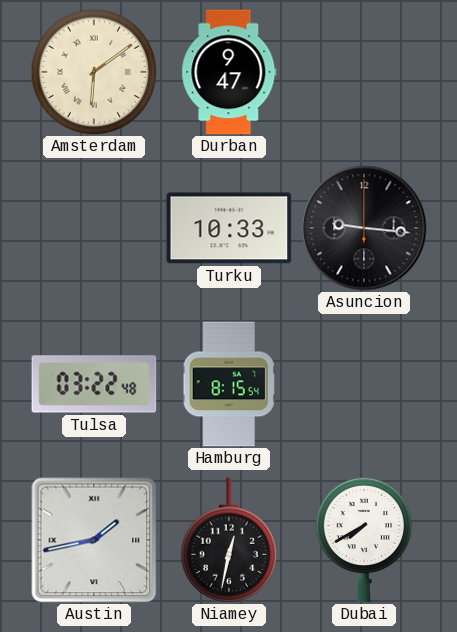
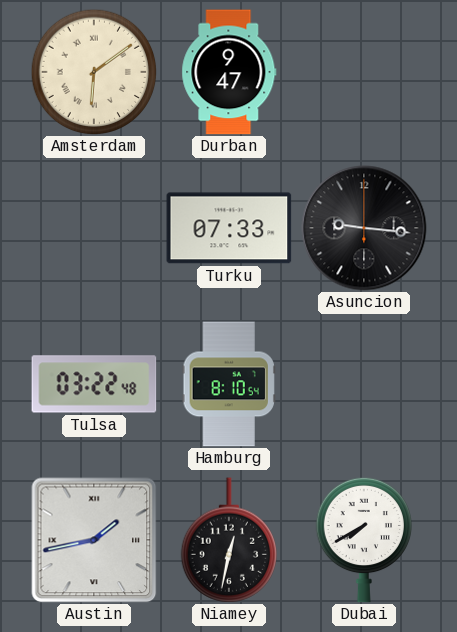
Turku: 10:33 -> 07:33 (229, 228)
Hamburg: 8:15 -> 8:10 (229, 384)
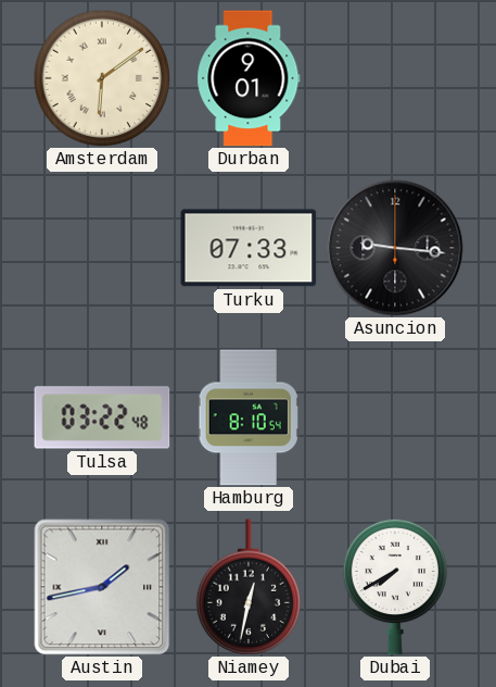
Durban: 9:47 -> 9:01 (249, 78)
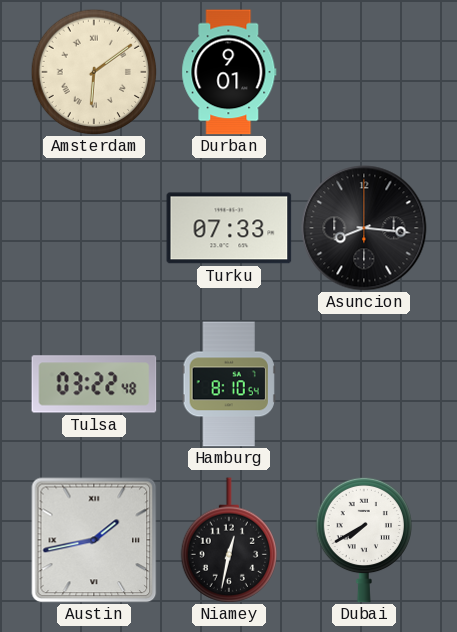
Asuncion: 9:16 -> 8:16 (364, 228)
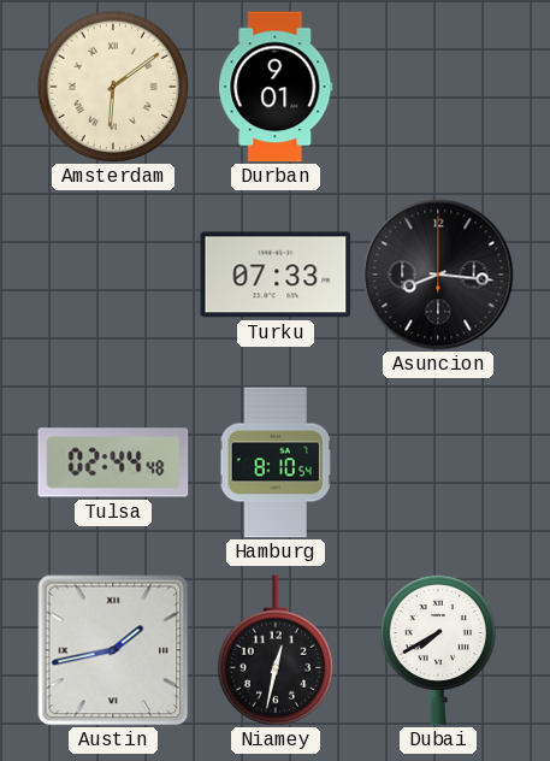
Tulsa: 03:22 -> 02:44 (113, 462)
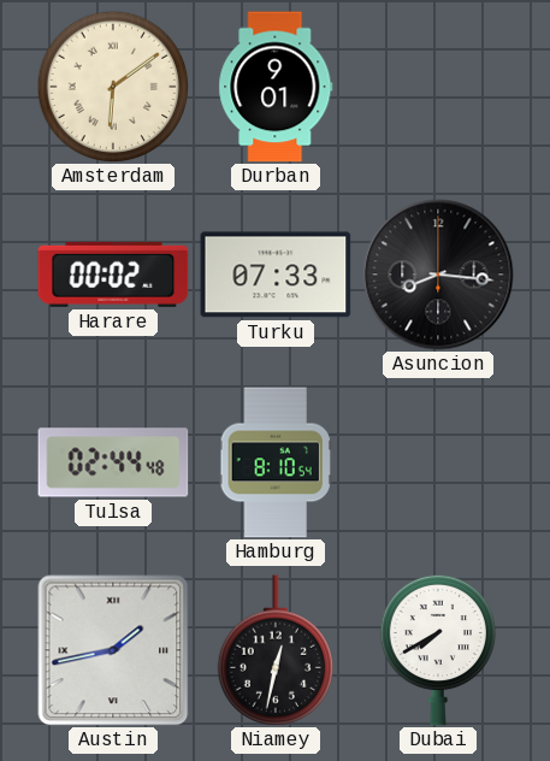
Harare: none -> 00:02 (113, 275)
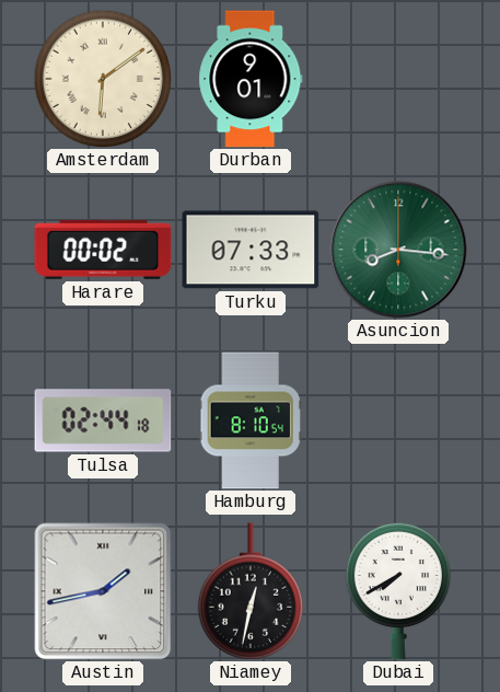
Asuncion dial: black -> green (398, 250)
Tulsa: 02:44:48 -> 02:44:18 (103, 420)
